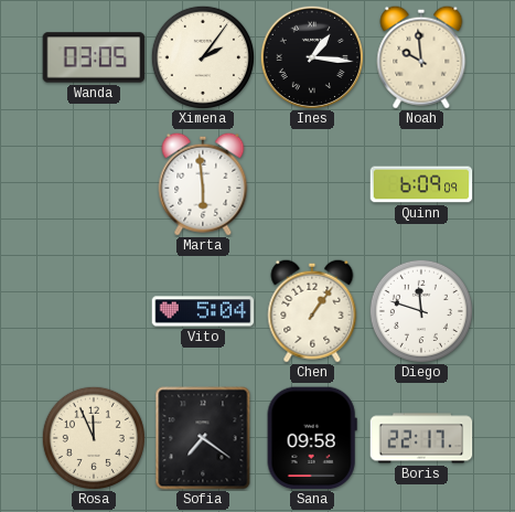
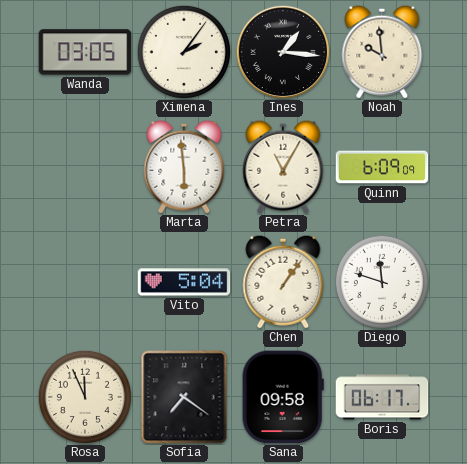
Petra: none -> 11:05 (283, 167)
Boris: 22:17 -> 06:17 (382, 397)
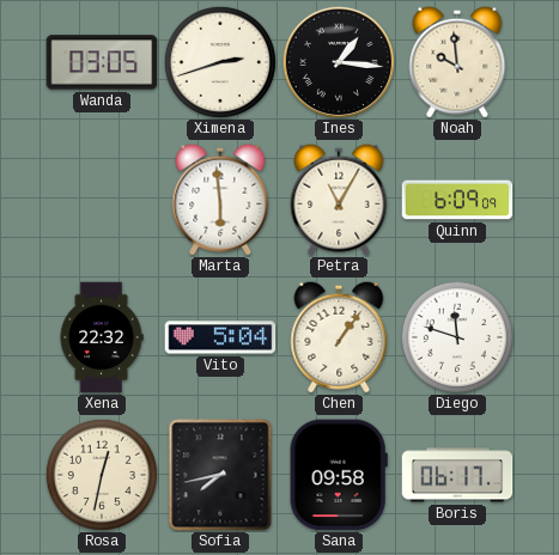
Ximena: 2:06 -> 2:42 (220, 62)
Xena: none -> 22:32 (102, 337)
Rosa: 11:56 -> 12:32 (102, 475)
Sofia: 7:21 -> 7:43 (220, 475)
